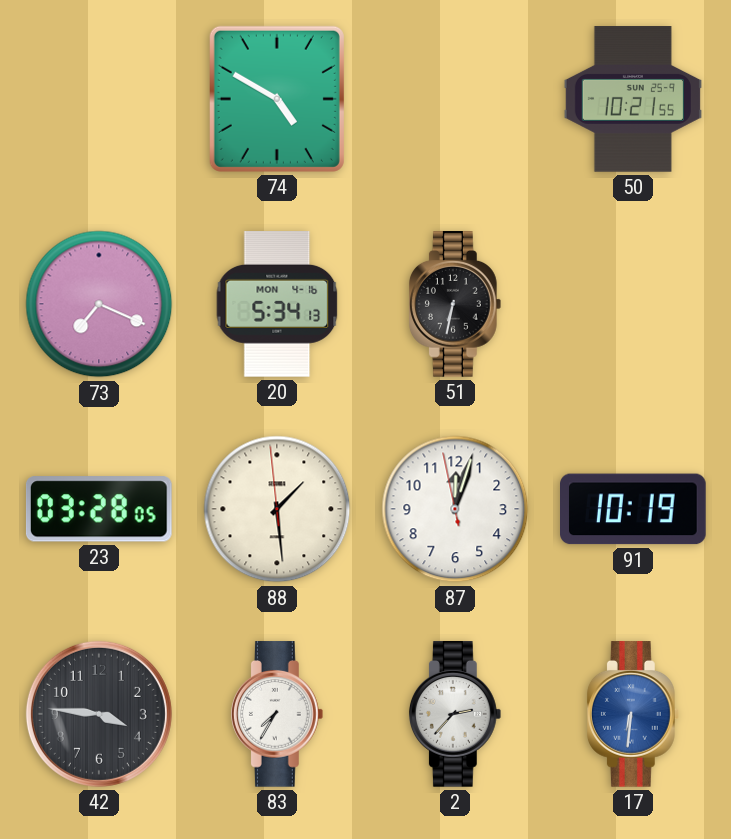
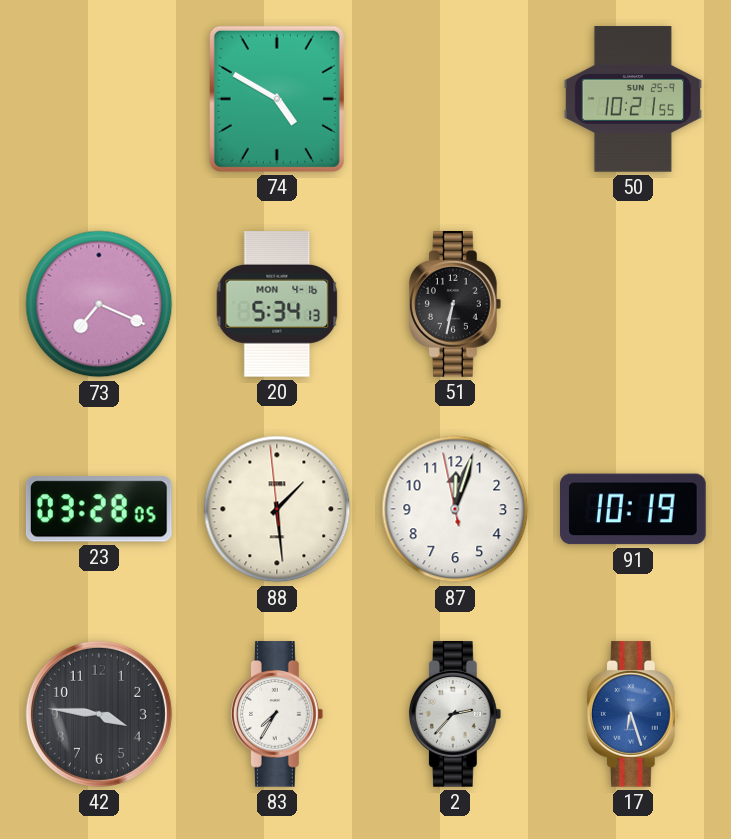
17: 6:31 -> 6:27 (633, 714)
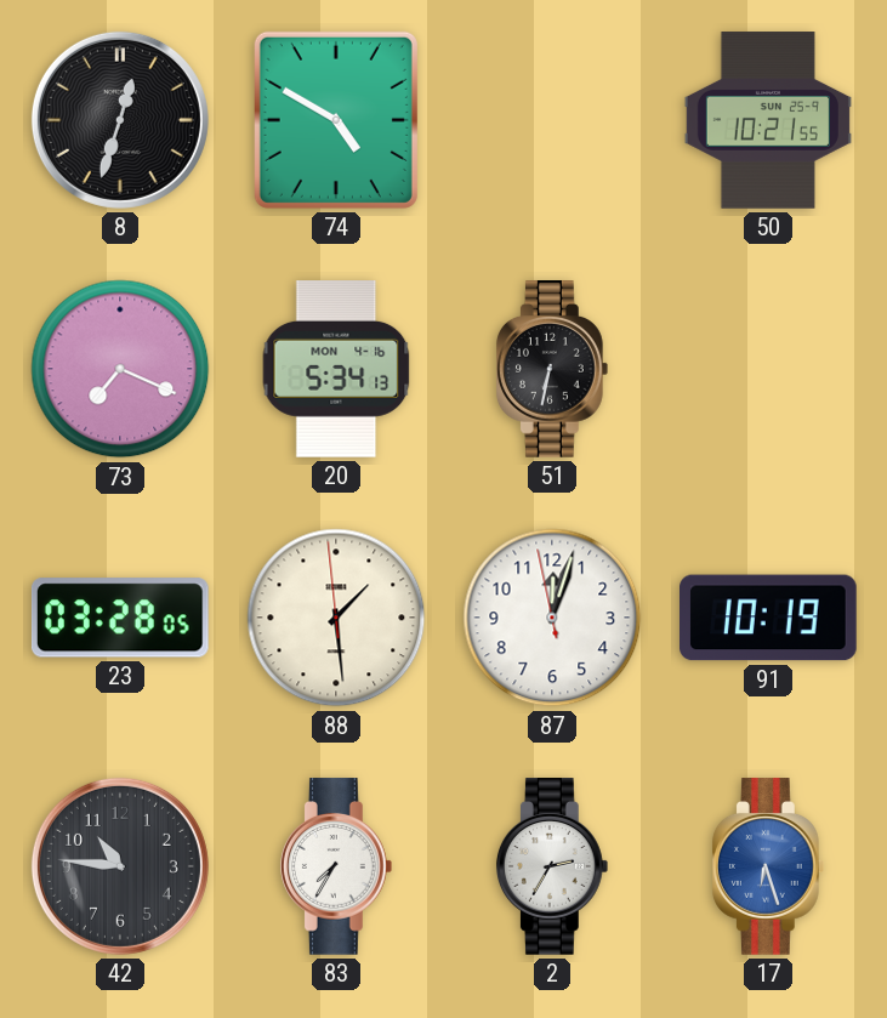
8: none -> 12:33 (120, 120)
42: 3:46 -> 10:46 (120, 866)
2: 2:37 -> 2:35 (552, 866)
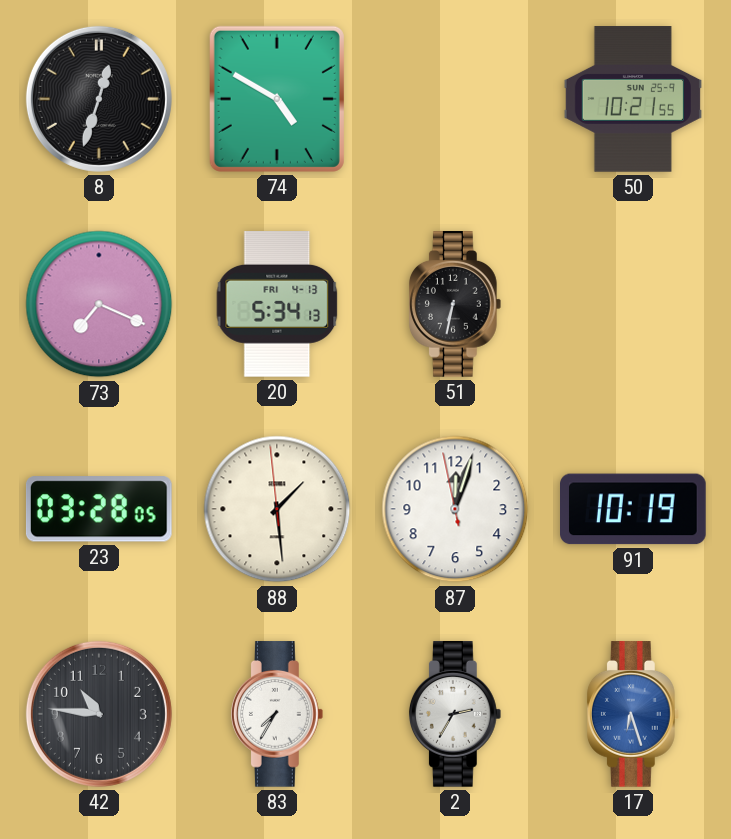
20 date: MON 4-16 -> FRI 4-13 (277, 304)
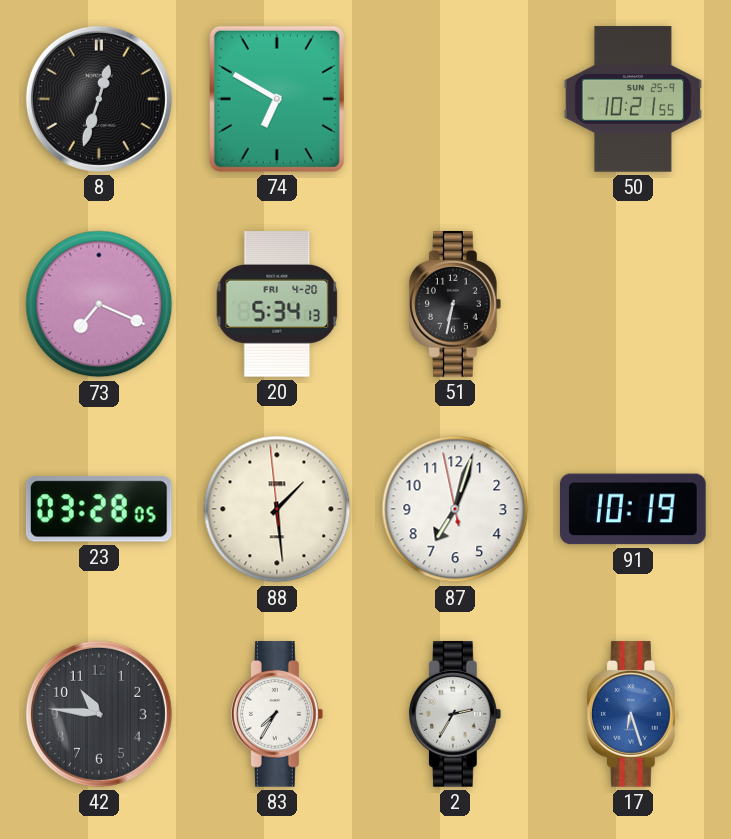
74: 4:50 -> 6:50 (277, 99)
20 date: FRI 4-13 -> FRI 4-20 (277, 304)
87: 12:02 -> 7:02 (455, 509)
